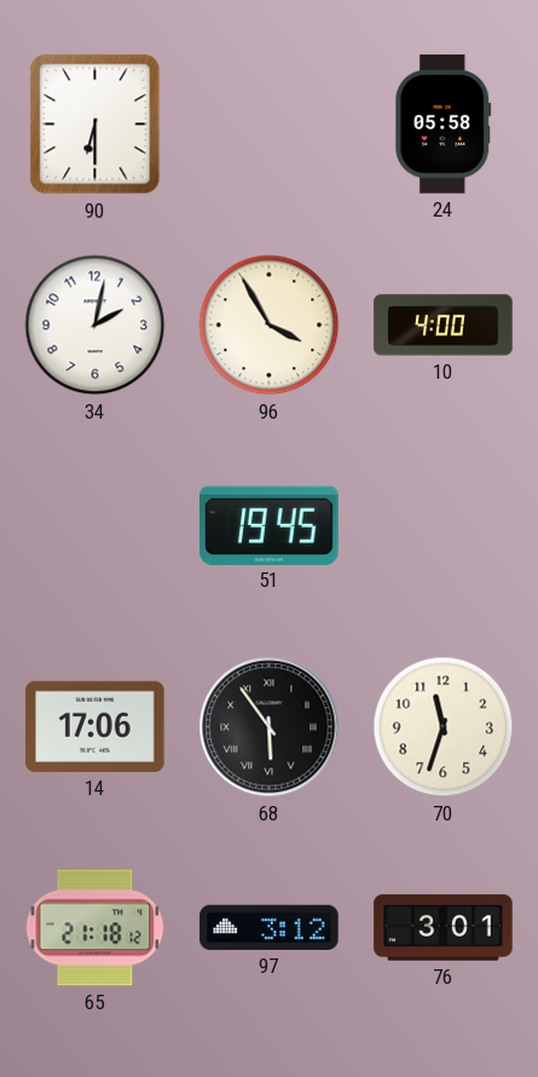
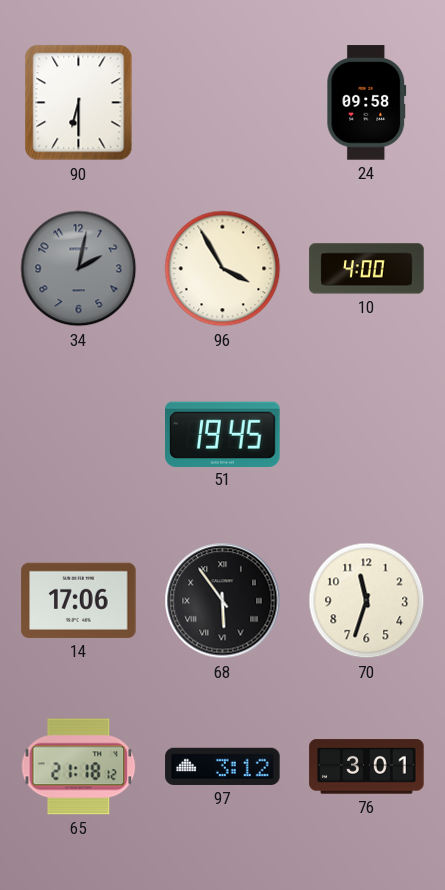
24: 05:58 -> 09:58 (367, 103)
34 dial: white -> grey (79, 269)
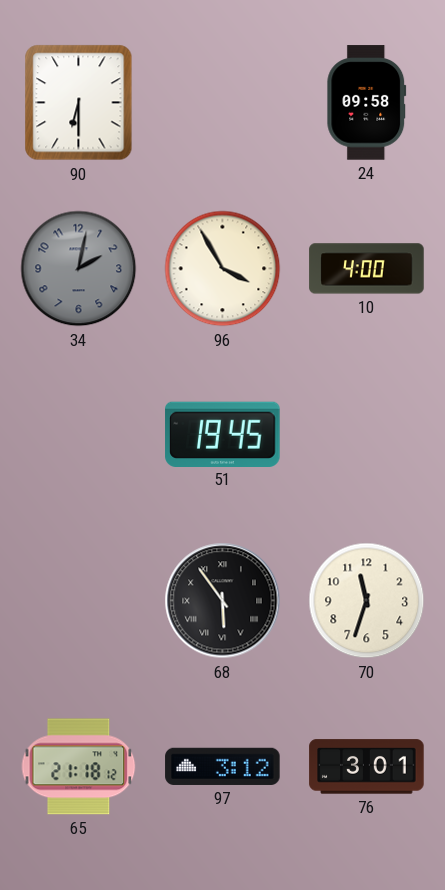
14: 17:06 -> none (79, 600)
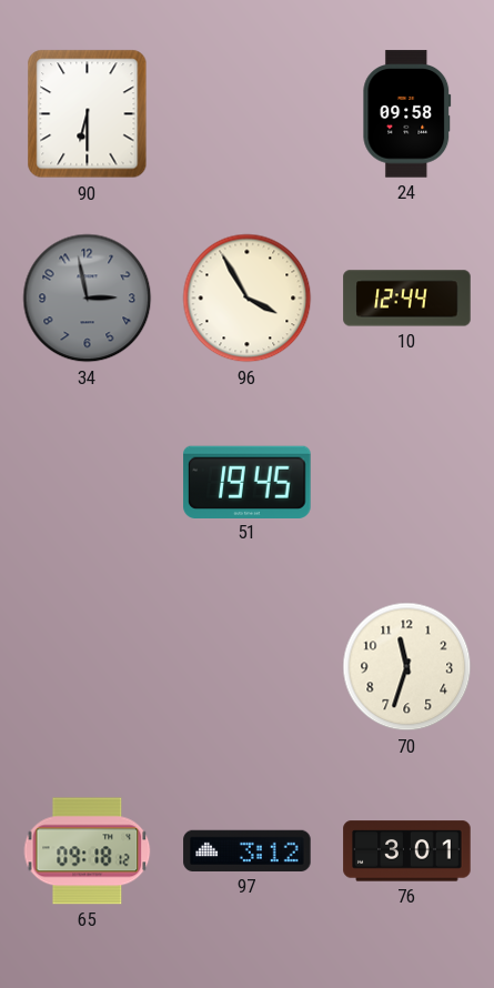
34: 2:02 -> 2:58 (88, 299)
10: 4:00 -> 12:44 (407, 299)
68: 5:54 -> none (223, 601)
65: 21:18 -> 09:18 (88, 851)
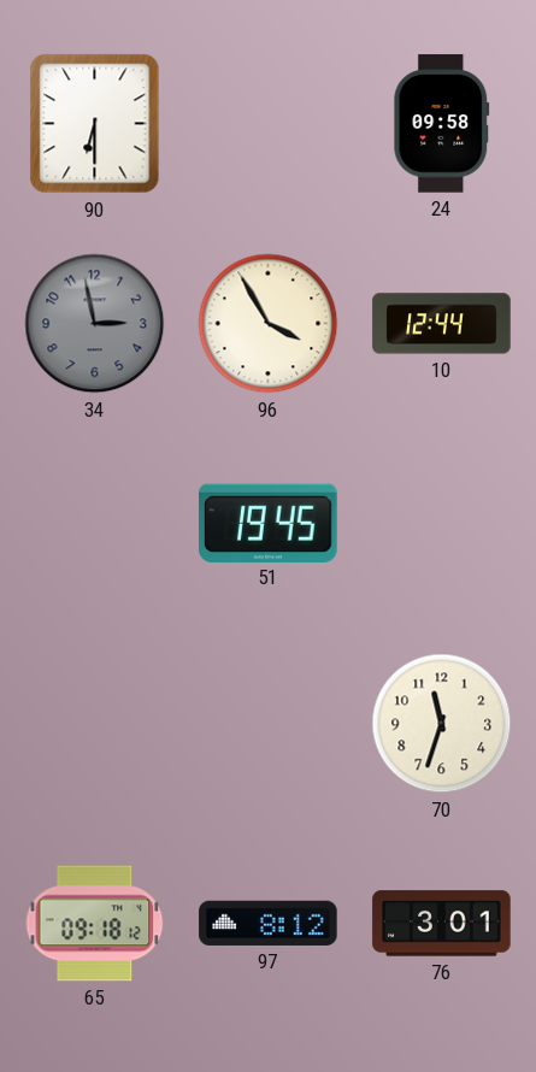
97: 3:12 -> 8:12 (269, 923)
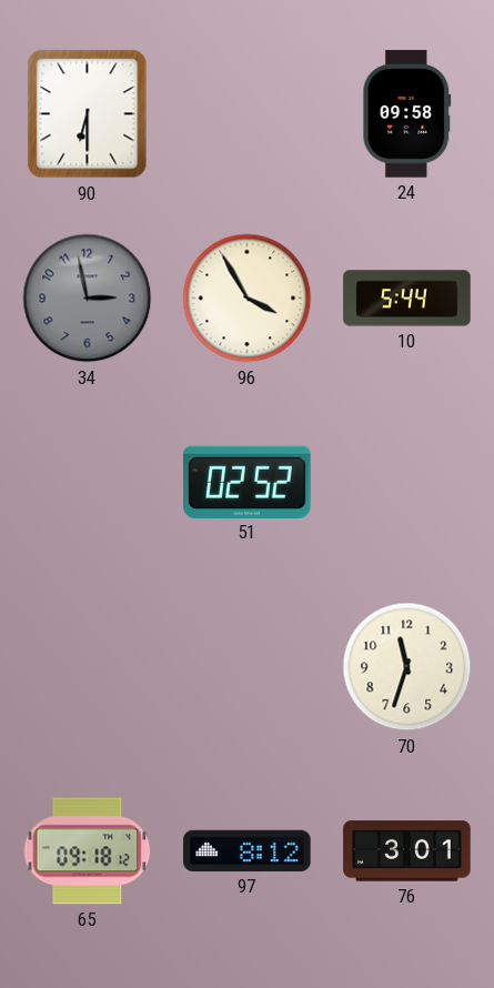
10: 12:44 -> 5:44 (407, 299)
51: 19:45 -> 02:52 (248, 482)
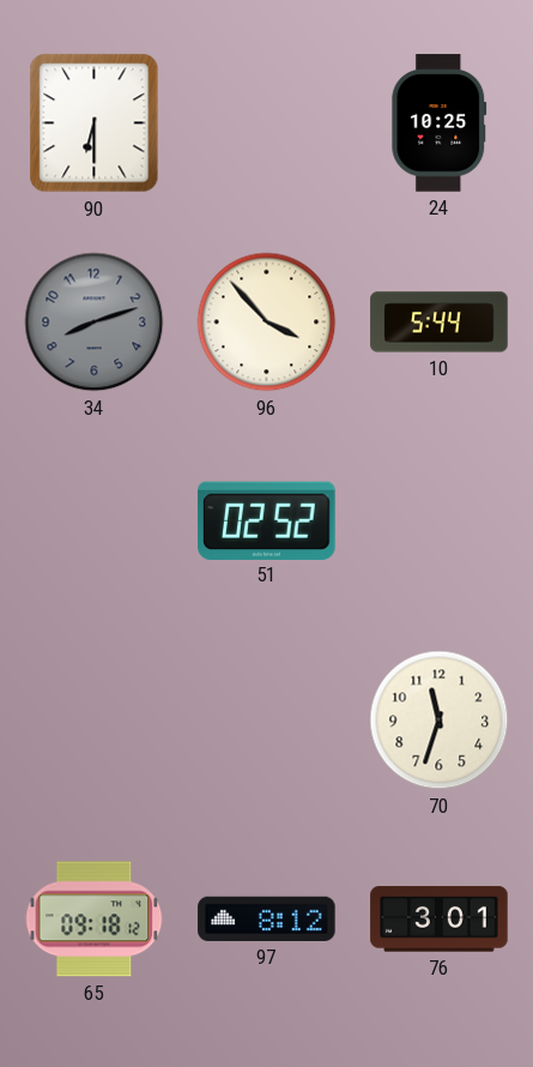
24: 09:58 -> 10:25 (440, 123)
34: 2:58 -> 8:12 (95, 322)
96: 3:55 -> 3:53 (267, 322)
